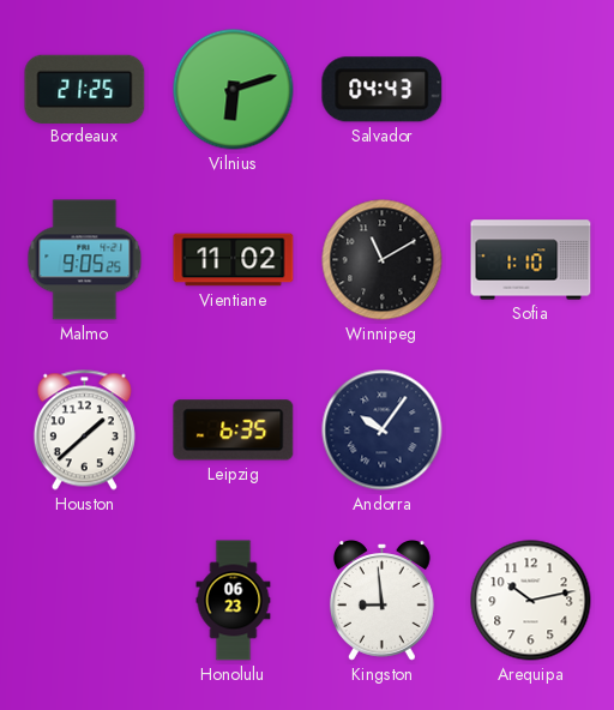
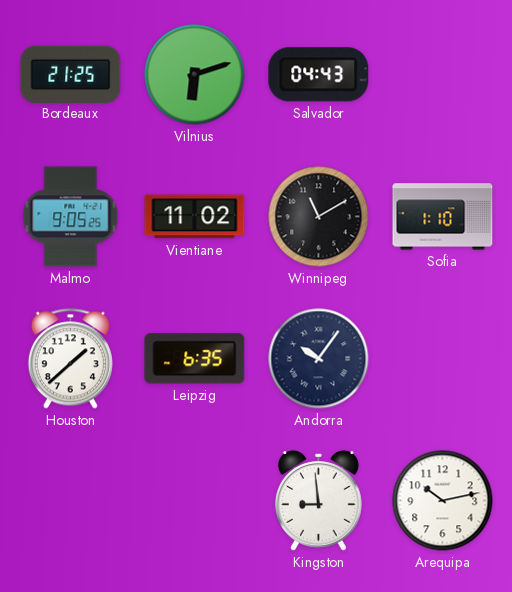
Honolulu: 06:23 -> none (234, 601)
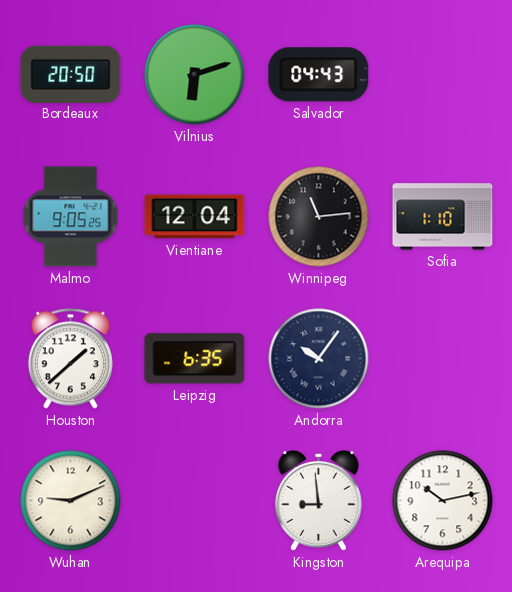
Bordeaux: 21:25 -> 20:50 (71, 74)
Vientiane: 11:02 -> 12:04 (195, 217)
Winnipeg: 11:10 -> 11:14 (319, 217)
Wuhan: none -> 9:11 (71, 501)
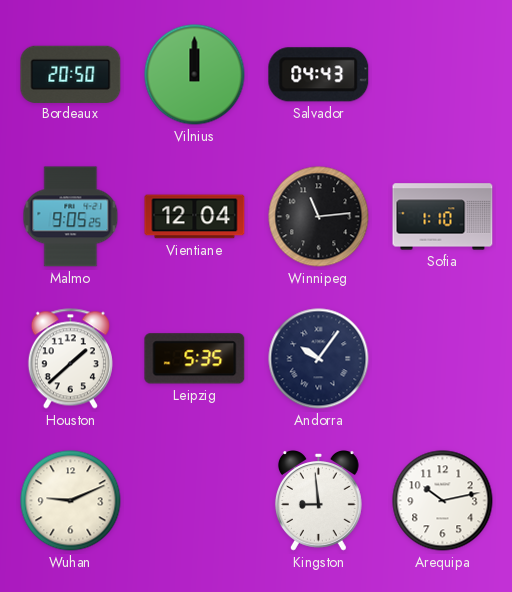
Vilnius: 6:12 -> 12:00 (195, 75)
Leipzig: 6:35 -> 5:35 (195, 359)
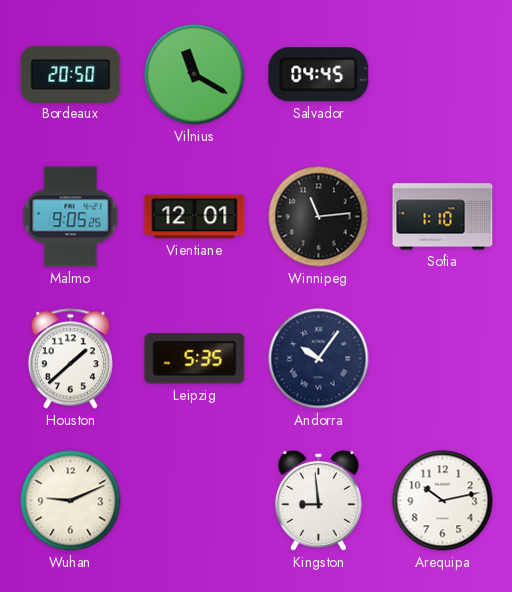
Vilnius: 12:00 -> 11:20 (195, 75)
Salvador: 04:43 -> 04:45 (319, 75)
Vientiane: 12:04 -> 12:01 (195, 217)
